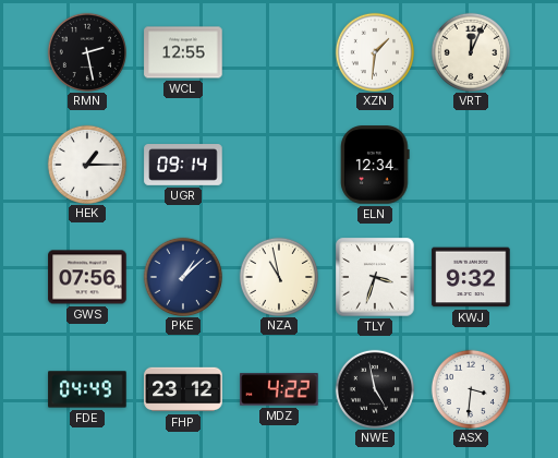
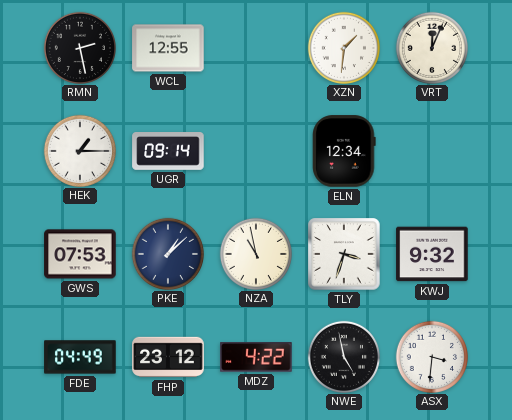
GWS: 07:56 -> 07:53 (80, 254)
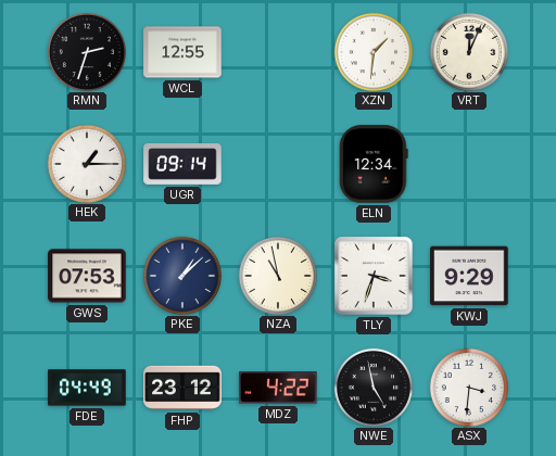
RMN: 2:28 -> 2:33 (86, 51)
KWJ: 9:32 -> 9:29 (469, 276)
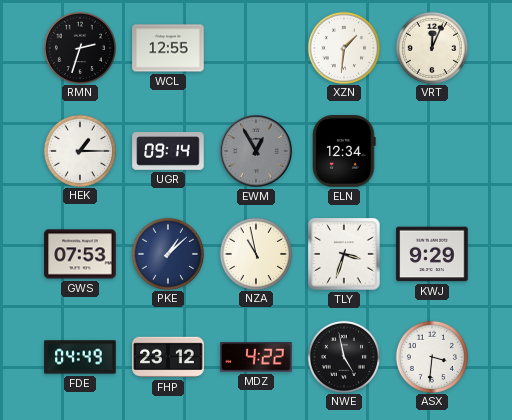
EWM: none -> 12:55 (256, 151)
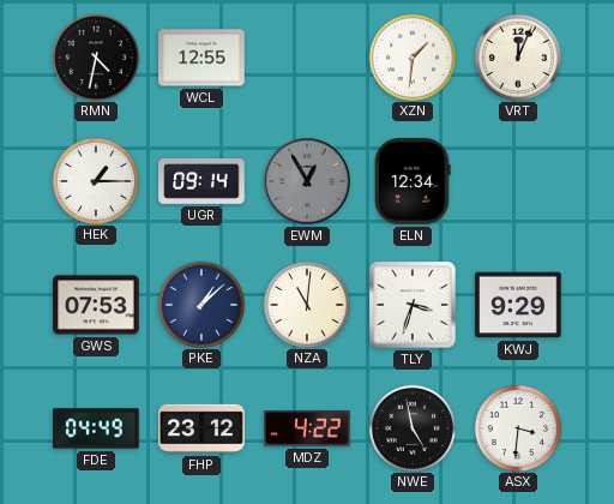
RMN: 2:33 -> 4:32 (95, 56)
NZA: 10:58 -> 11:01 (306, 304)
